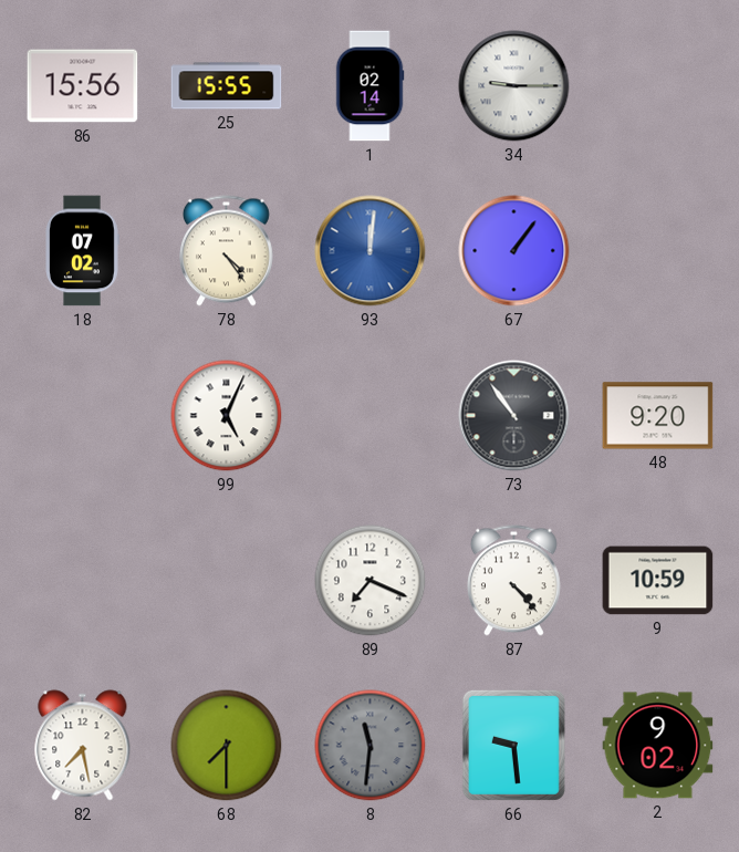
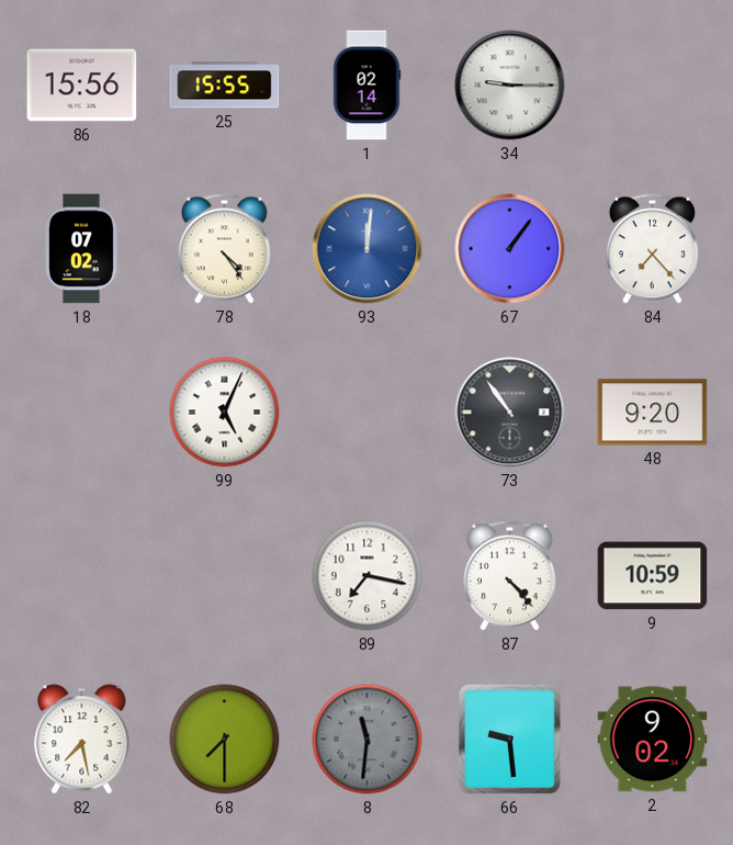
84: none -> 7:23 (652, 249)
89: 7:19 -> 7:17 (368, 576)
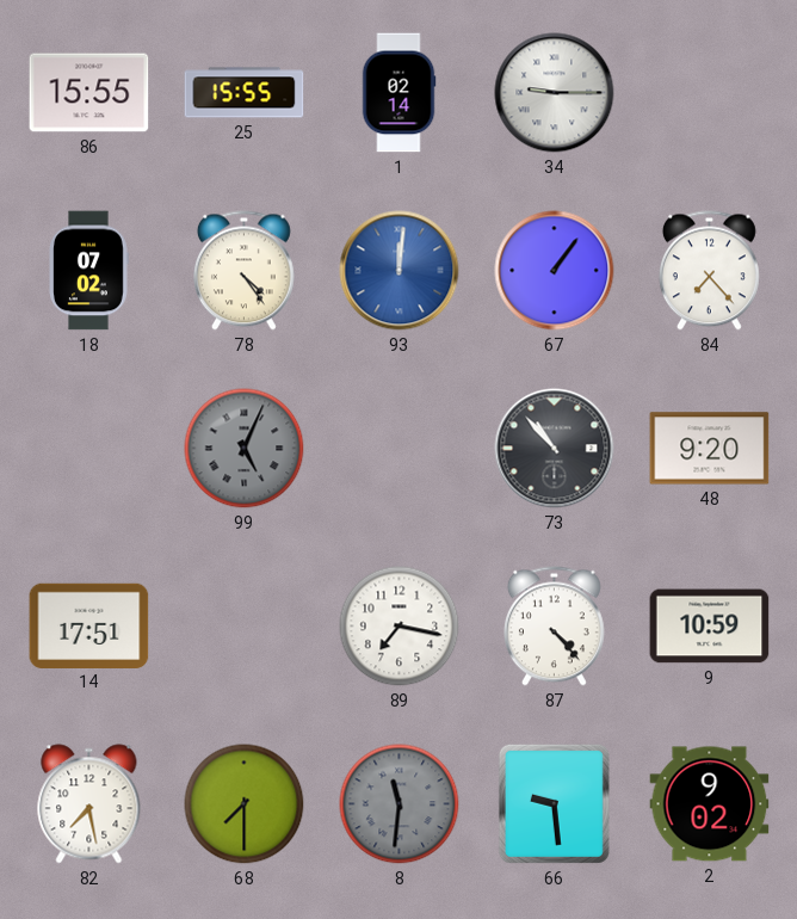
86: 15:56 -> 15:55 (89, 93)
99 dial: white -> grey (245, 449)
73: 10:54 -> 10:53 (555, 449)
14: none -> 17:51 (89, 625)
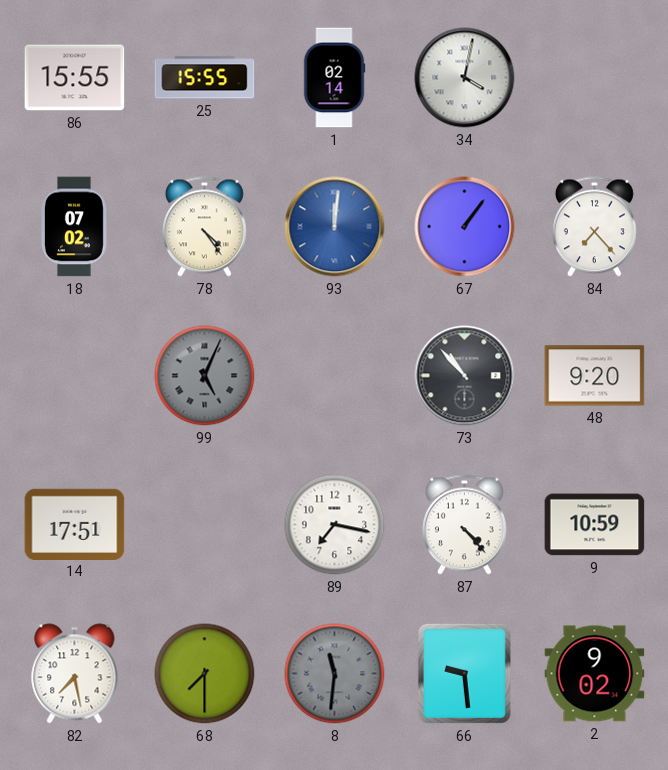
34: 9:15 -> 4:02 (465, 78)
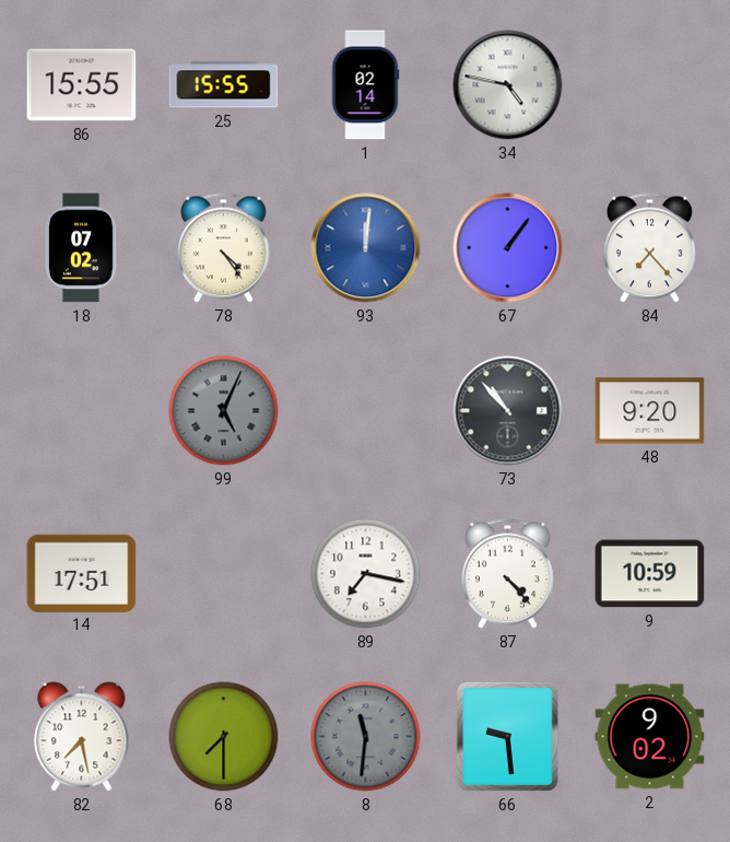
34: 4:02 -> 4:47 (508, 85)
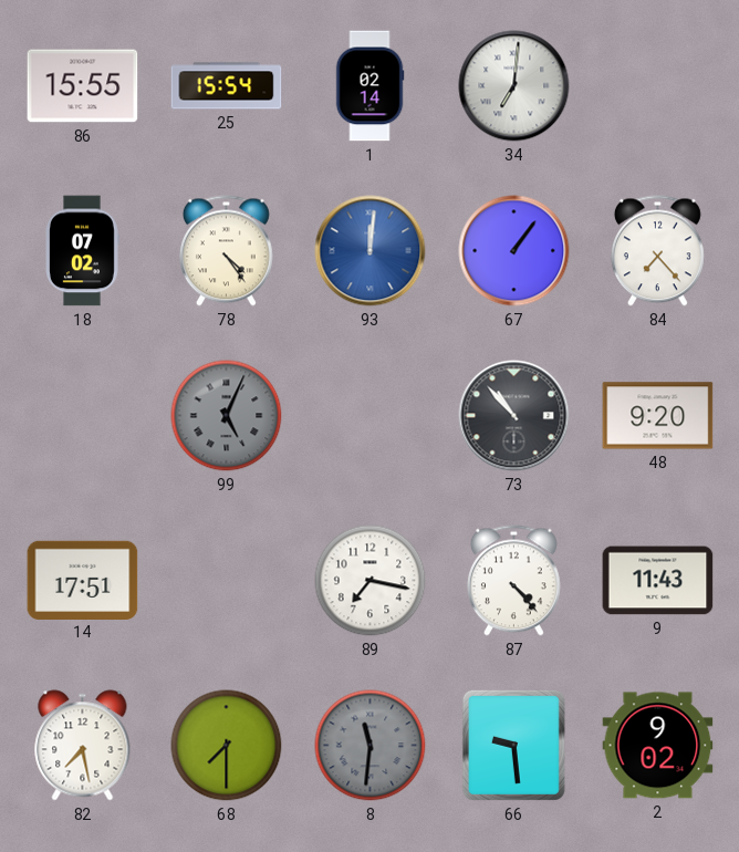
25: 15:55 -> 15:54 (227, 86)
34: 4:47 -> 7:01 (514, 86)
9: 10:59 -> 11:43 (658, 581)
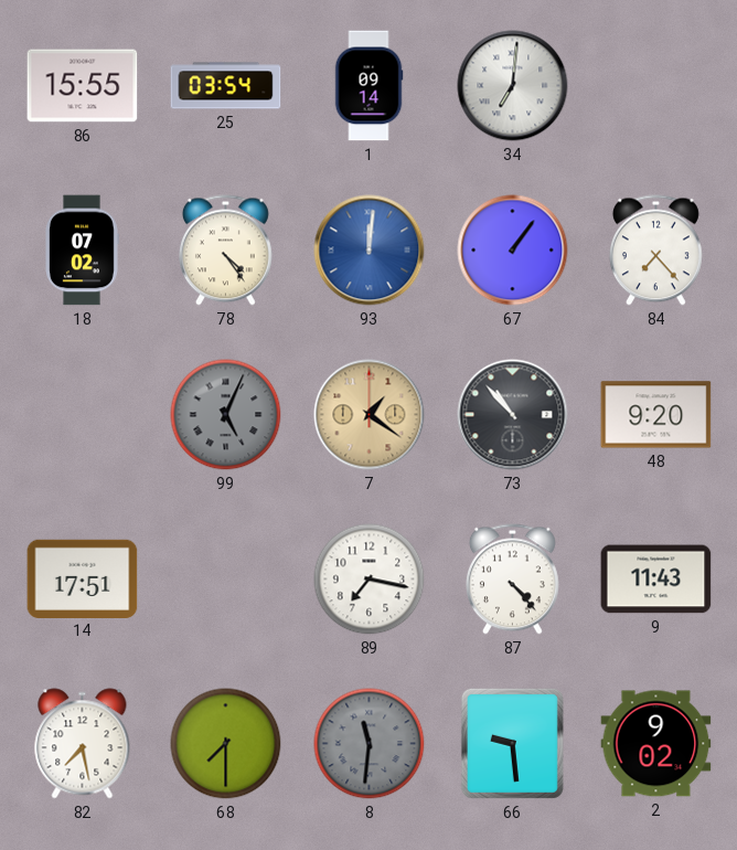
25: 15:54 -> 03:54 (226, 86)
1: 02:14 -> 09:14 (368, 86)
7: none -> 1:21 (370, 415)
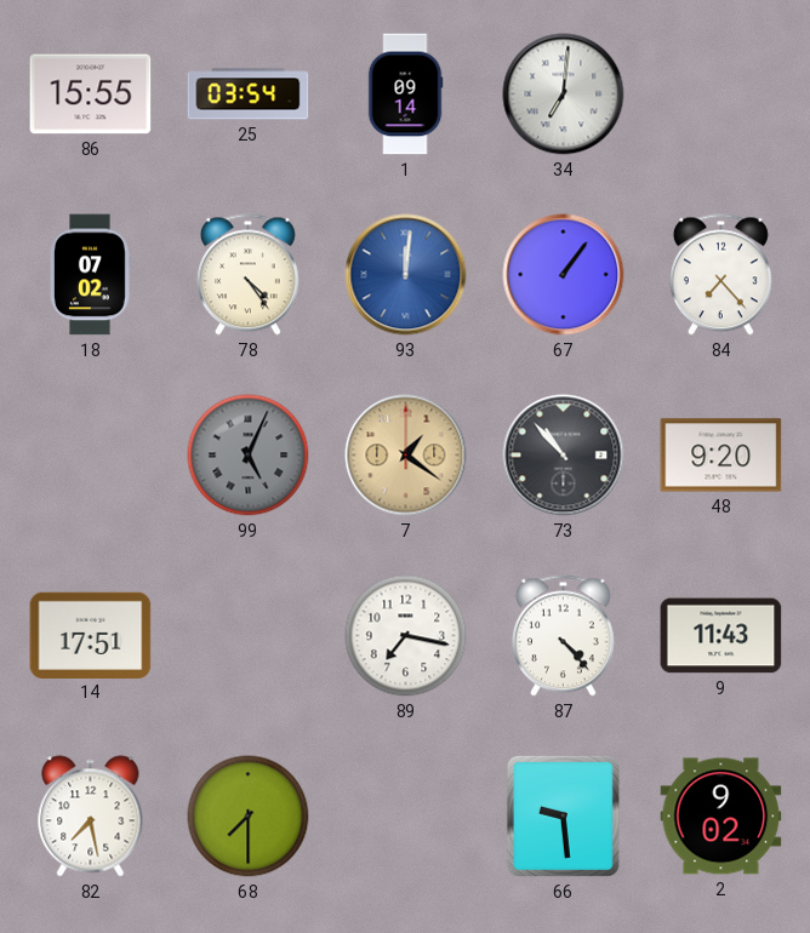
8: 11:31 -> none (370, 744)
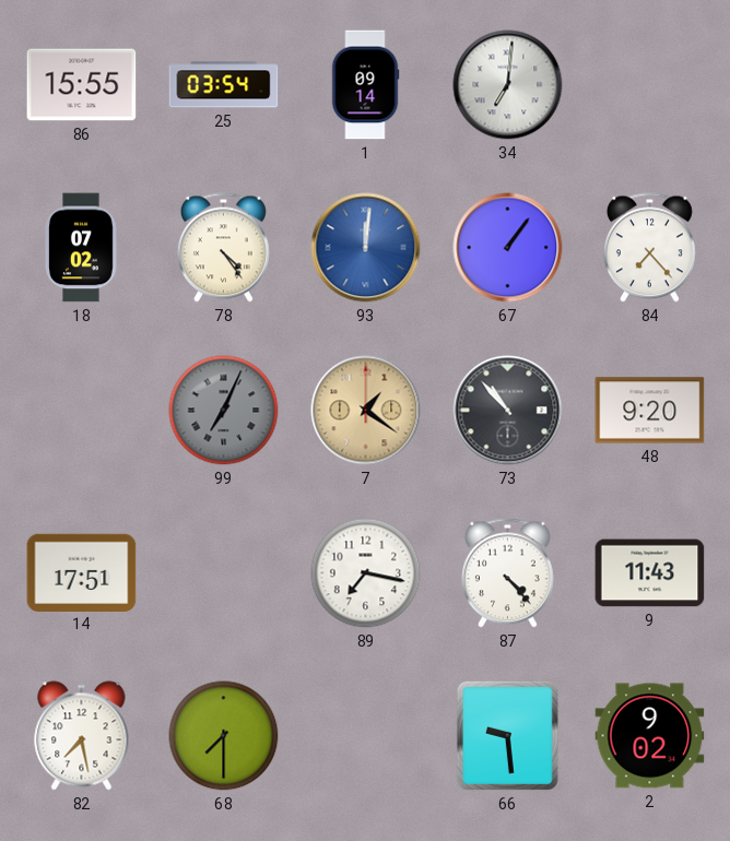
99: 5:04 -> 7:04 (224, 411)
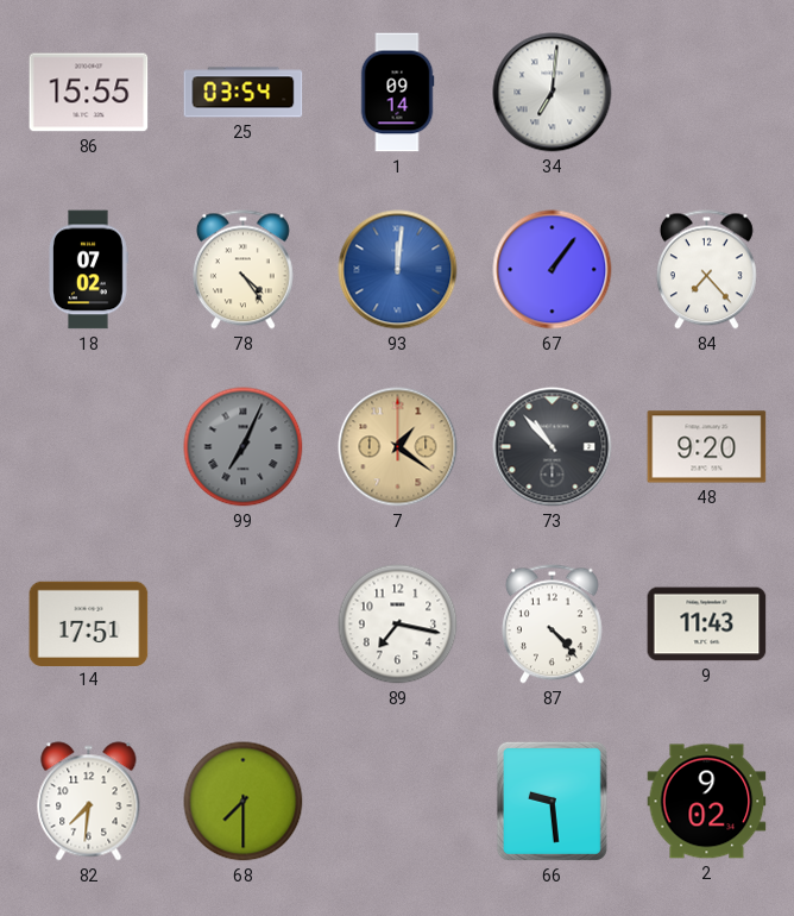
82: 7:28 -> 7:31 (89, 802)
